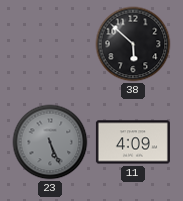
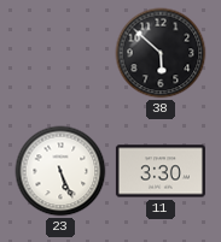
23 dial: grey -> white (60, 171)
11: 4:09 -> 3:30 (161, 171)
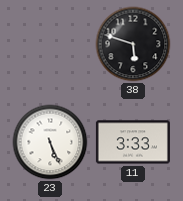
38: 5:52 -> 5:48 (133, 44)
11: 3:30 -> 3:33 (133, 142)
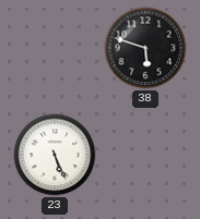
11: 3:33 -> none (133, 142)
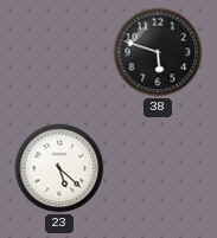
23: 5:26 -> 5:22 (59, 168)
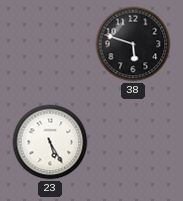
23: 5:22 -> 5:25 (50, 142)
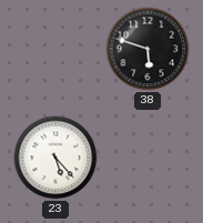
23: 5:25 -> 5:23 (55, 158)
